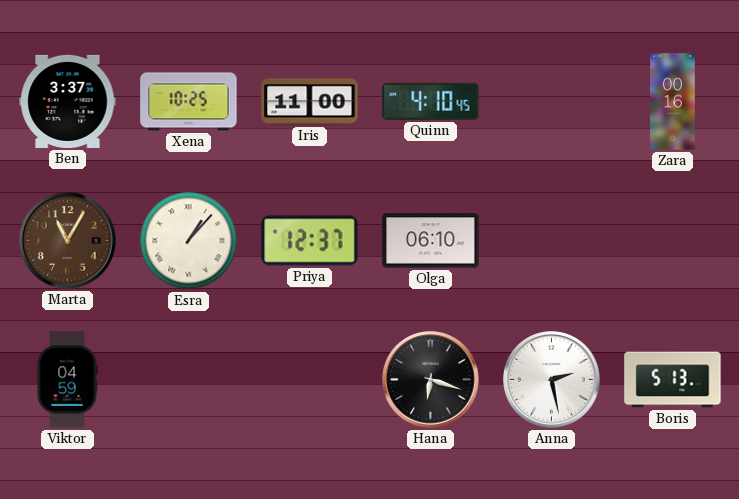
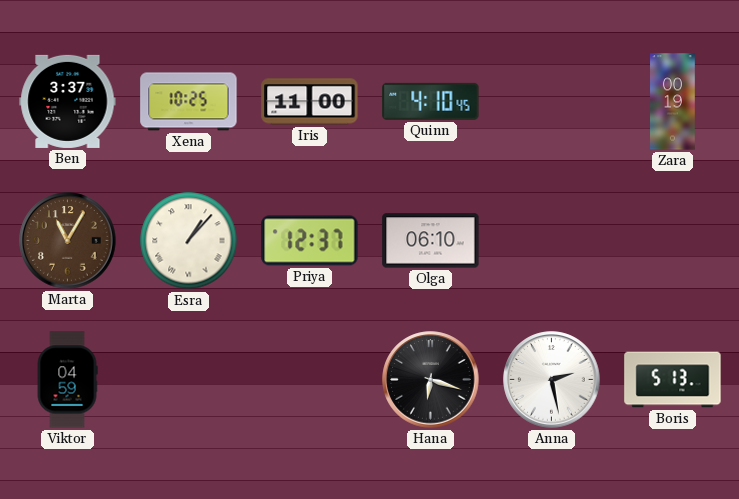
Zara: 00:16 -> 00:19 (673, 102)
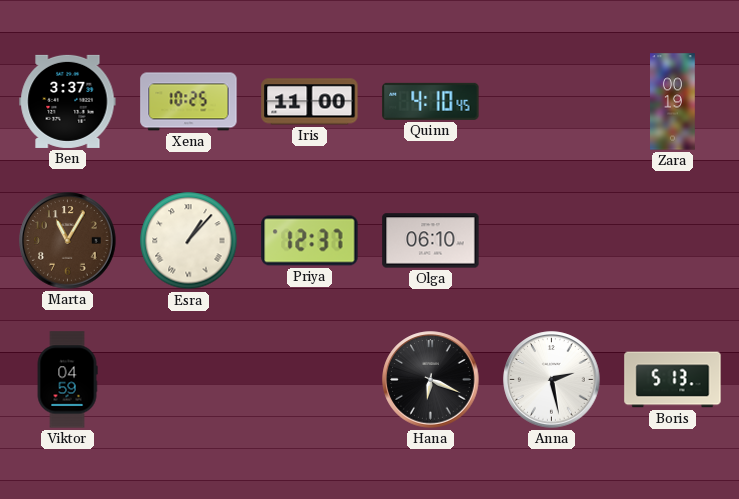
Hana: 6:18 -> 6:19 (431, 380)
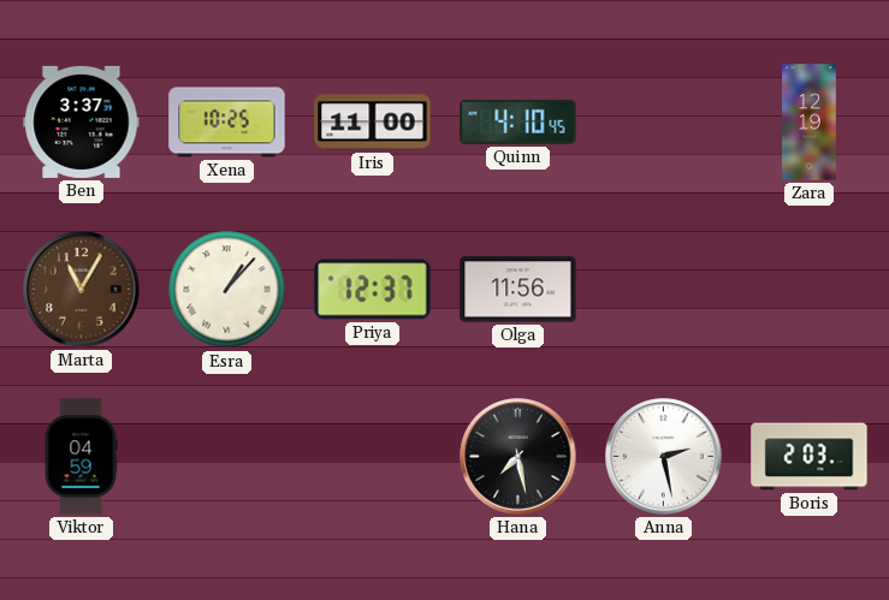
Zara: 00:19 -> 12:19 (810, 123)
Olga: 06:10 -> 11:56 (518, 290)
Hana: 6:19 -> 7:28 (518, 457)
Boris: 5:13 -> 2:03 (810, 457)
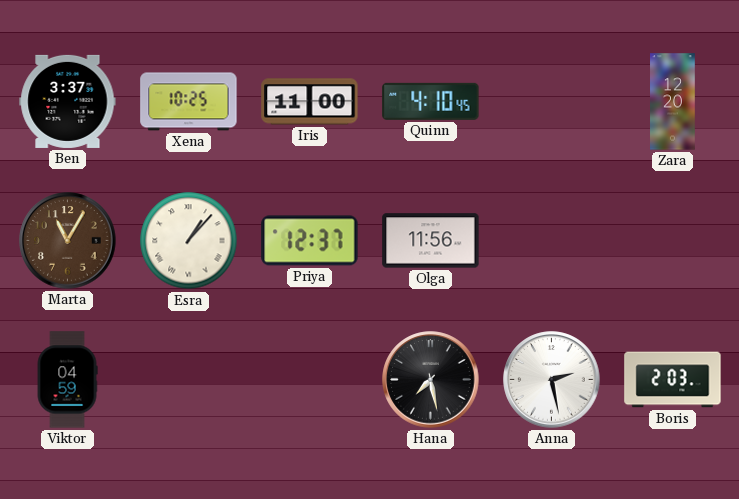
Zara: 12:19 -> 12:20 (673, 102)
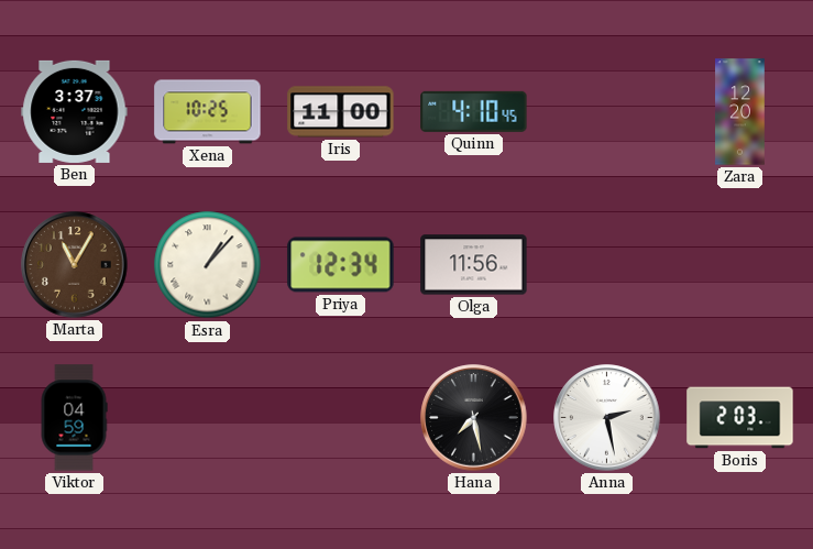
Priya: 12:37 -> 12:34 (341, 265)
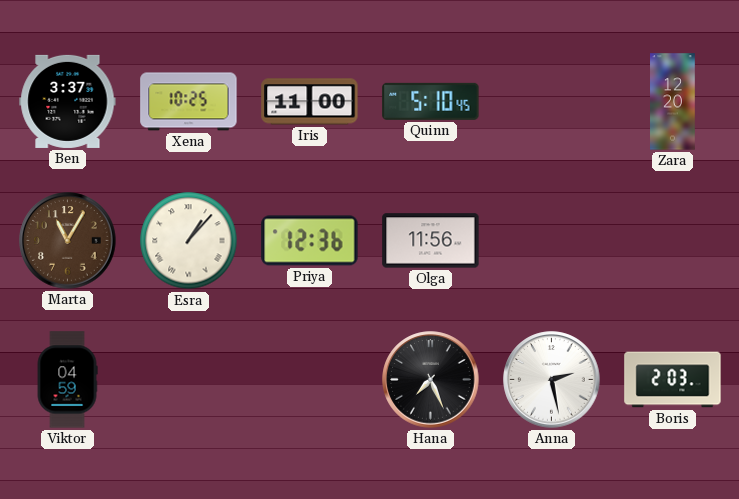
Quinn: 4:10 -> 5:10 (431, 101)
Priya: 12:34 -> 12:36 (310, 241)
Hana: 7:28 -> 7:26 (431, 380)
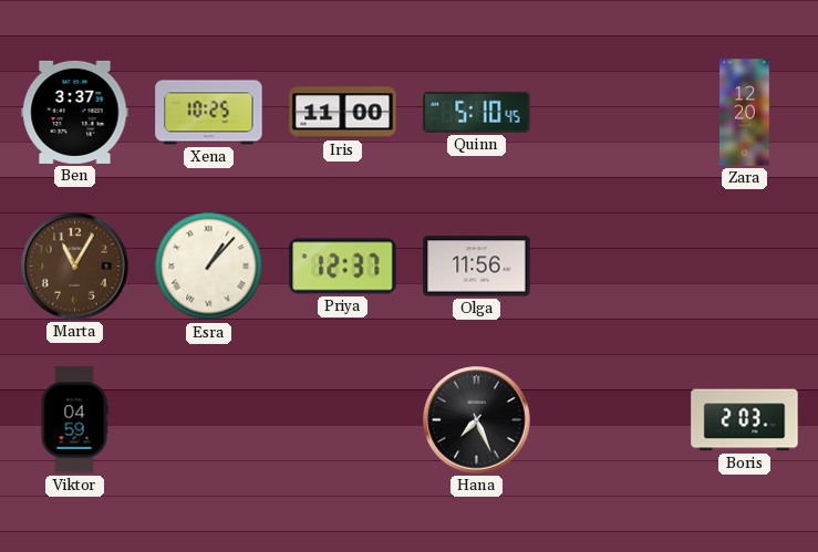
Priya: 12:36 -> 12:37 (343, 267)
Anna: 2:28 -> none (552, 380)
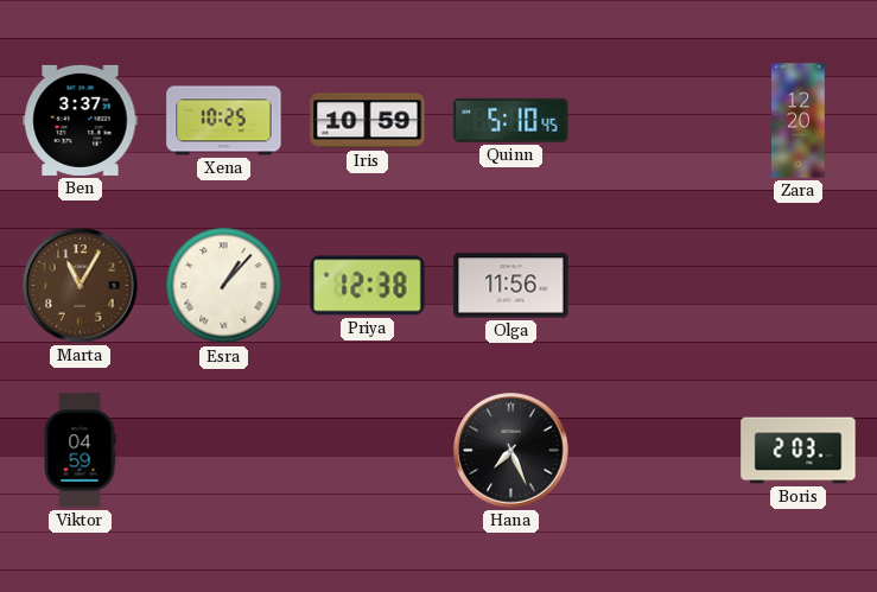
Iris: 11:00 -> 10:59 (368, 121)
Priya: 12:37 -> 12:38 (368, 286)
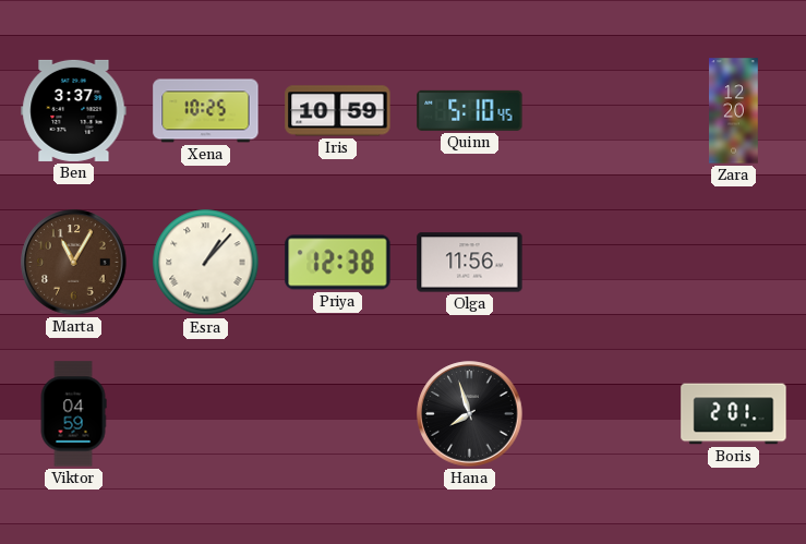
Hana: 7:26 -> 7:57 (470, 414)
Boris: 2:03 -> 2:01 (734, 414)
